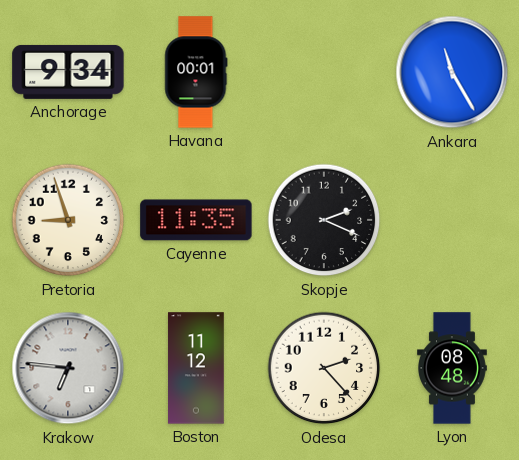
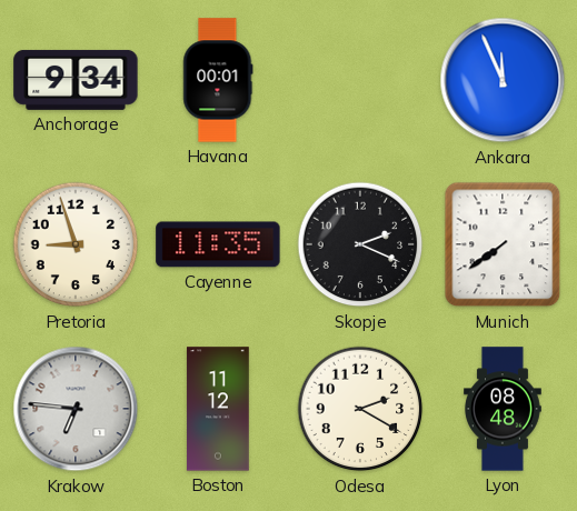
Ankara: 11:25 -> 11:56 (503, 80)
Munich: none -> 7:39 (503, 244)
Odesa: 2:23 -> 2:20 (360, 409)
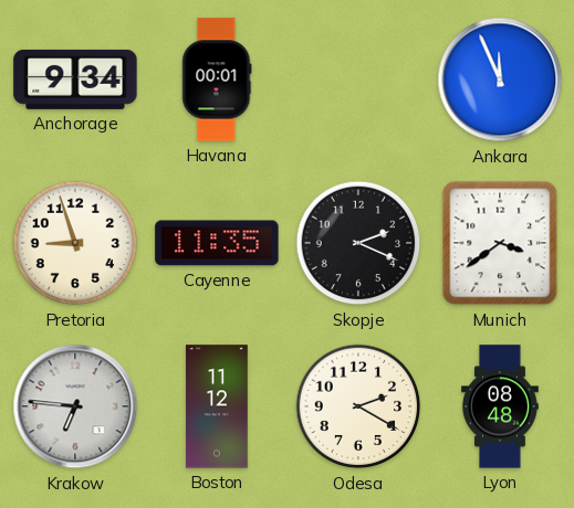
Munich: 7:39 -> 3:39 (500, 243)
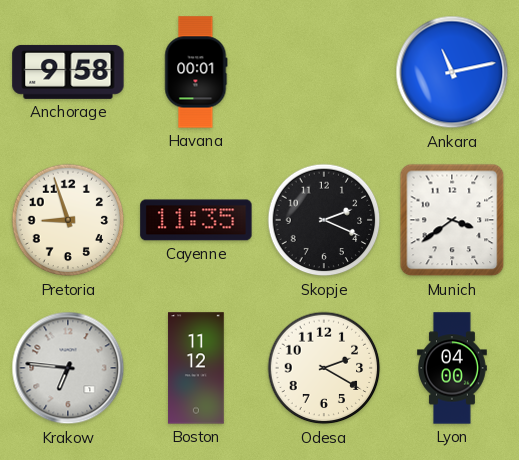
Anchorage: 9:34 -> 9:58 (68, 72)
Ankara: 11:56 -> 11:13 (452, 72)
Lyon: 08:48 -> 04:00 (453, 368)
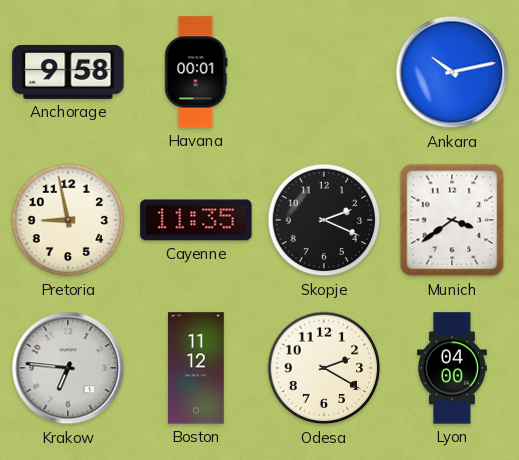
Ankara: 11:13 -> 10:13 (452, 72)
Pretoria: 8:57 -> 8:58 (68, 220)
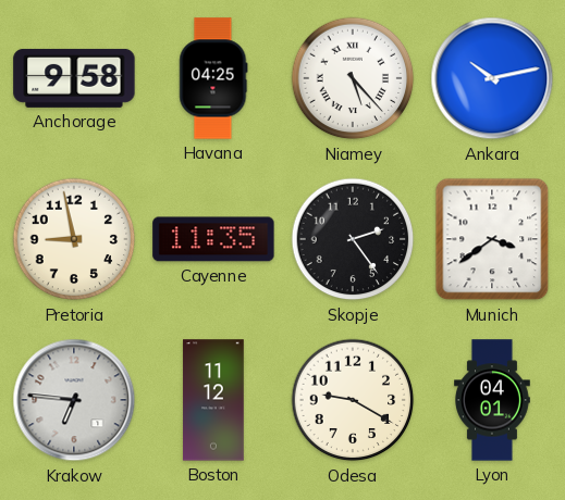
Havana: 00:01 -> 04:25 (213, 78)
Niamey: none -> 5:23 (353, 78)
Skopje: 2:19 -> 2:24 (353, 239)
Odesa: 2:20 -> 9:20 (353, 400)
Lyon: 04:00 -> 04:01 (493, 400)
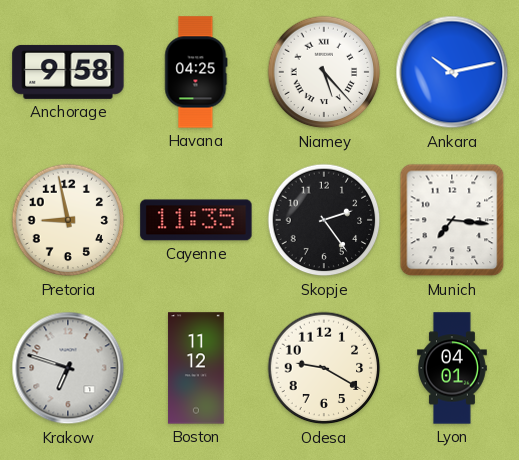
Munich: 3:39 -> 7:16 (452, 220)
Krakow: 6:46 -> 6:48 (68, 368)
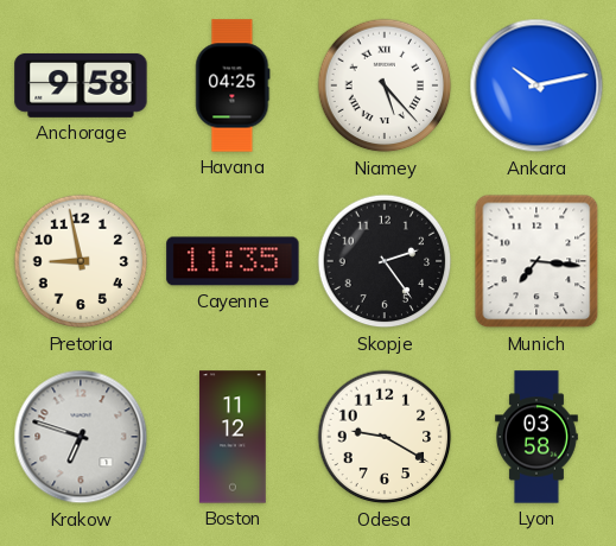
Lyon: 04:01 -> 03:58 (538, 437)
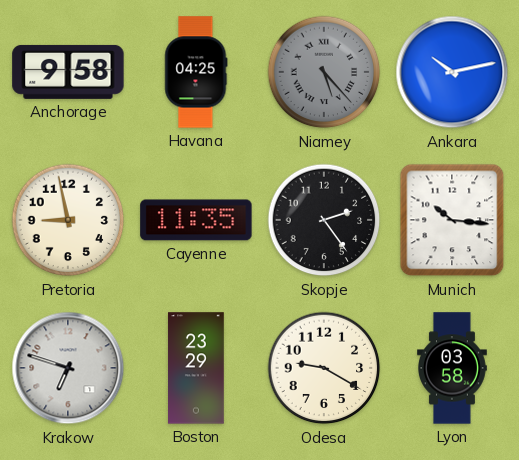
Niamey dial: white -> grey (324, 72)
Munich: 7:16 -> 10:16 (452, 220)
Boston: 11:12 -> 23:29 (196, 368)
